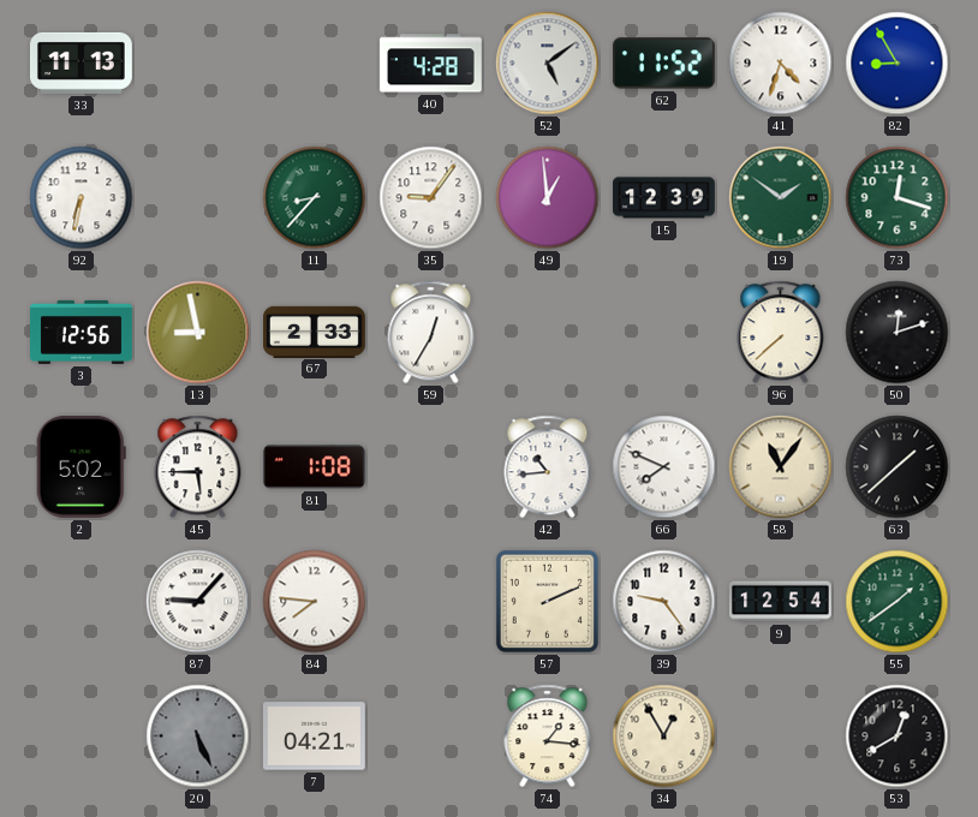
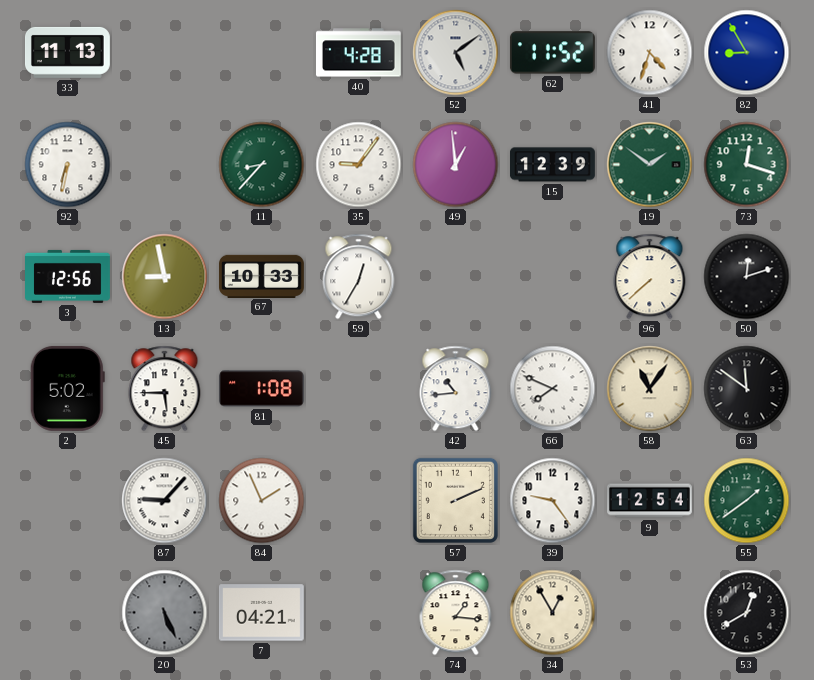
67: 2:33 -> 10:33 (262, 276)
63: 1:38 -> 11:51 (747, 389)
84: 7:46 -> 1:56 (262, 501)
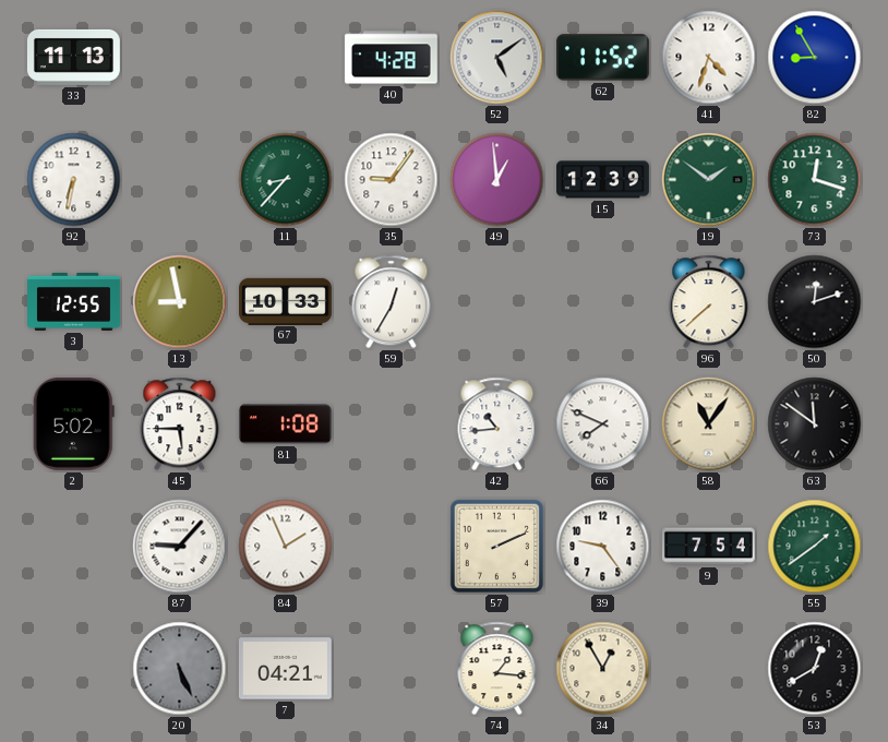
3: 12:56 -> 12:55 (74, 301)
9: 12:54 -> 7:54 (709, 547)
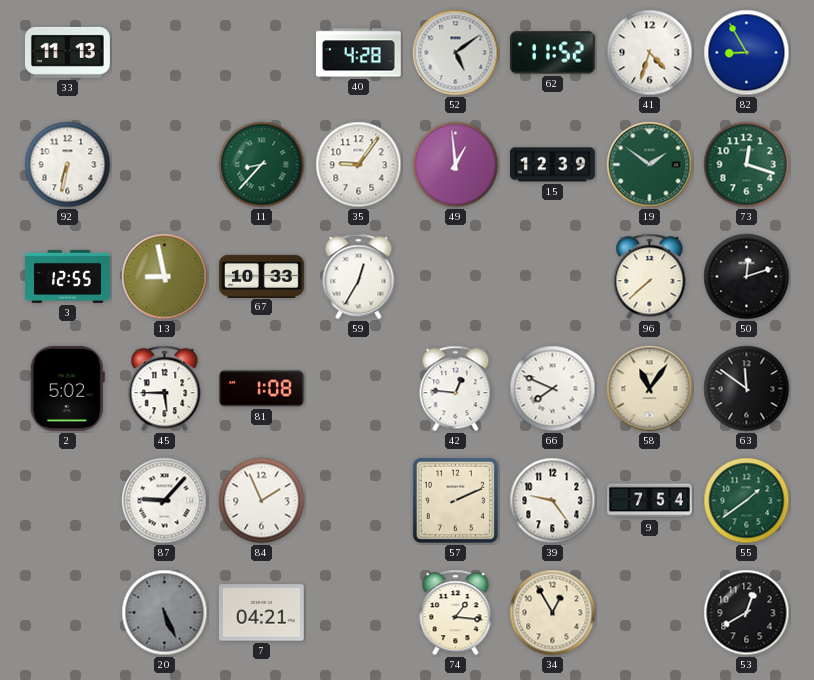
42: 10:44 -> 12:46 (456, 389)
